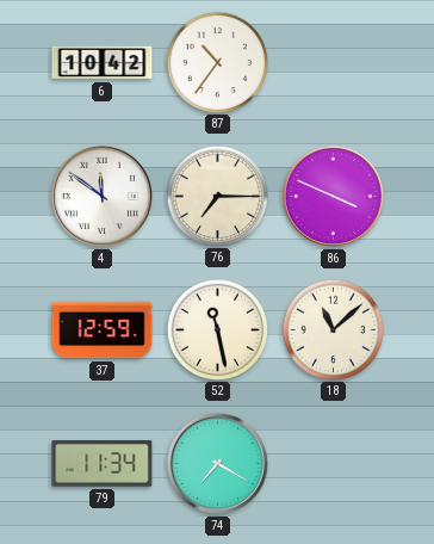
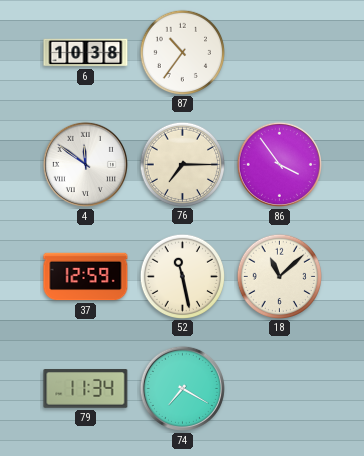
6: 10:42 -> 10:38 (86, 53)
86: 3:49 -> 3:54 (279, 164)
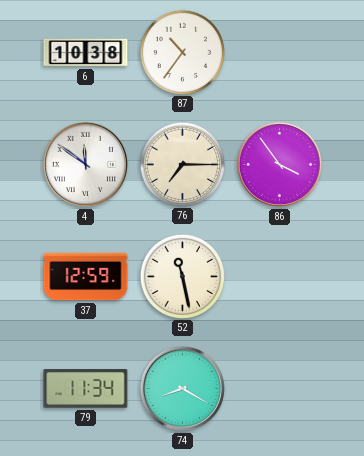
18: 11:08 -> none (279, 276)
74: 7:20 -> 8:20 (182, 388)
